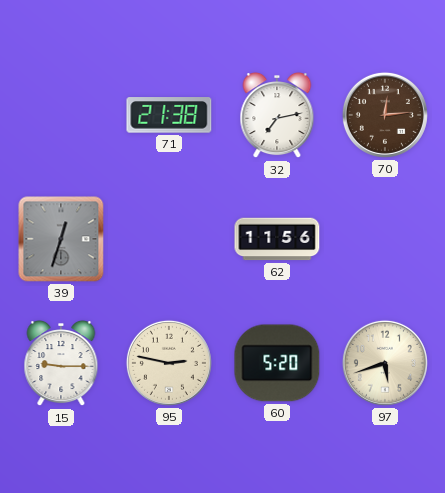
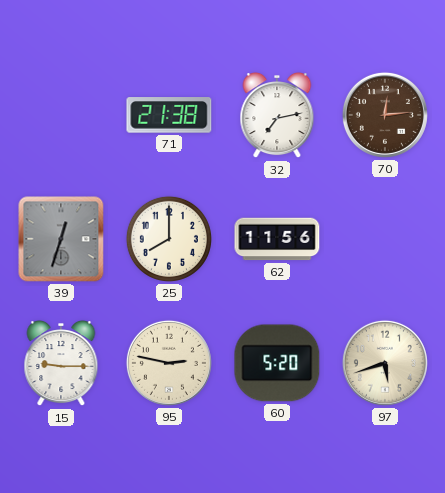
25: none -> 8:00 (169, 239)
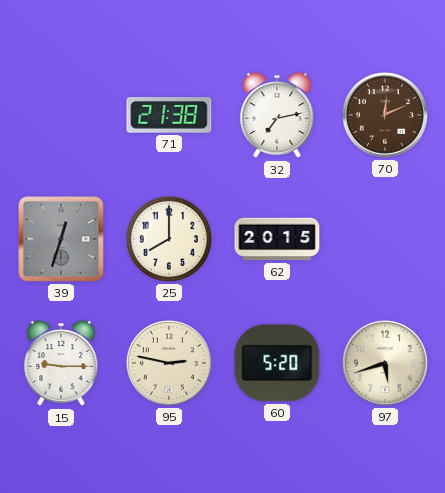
70: 12:14 -> 12:11 (385, 115)
62: 11:56 -> 20:15 (277, 239)
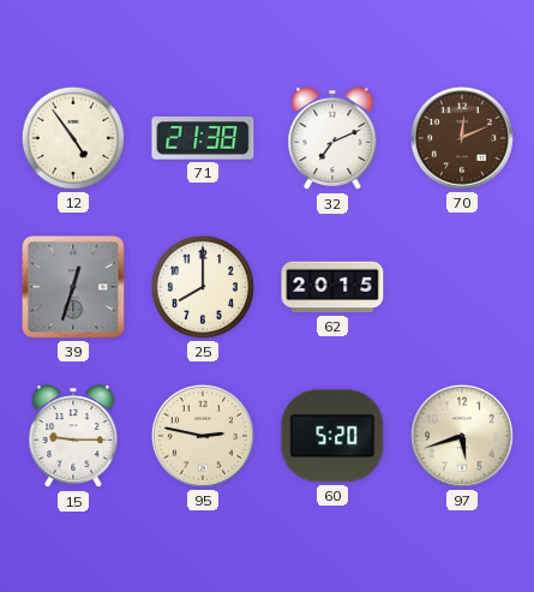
12: none -> 4:54 (73, 138)
32: 7:13 -> 7:11 (332, 139)
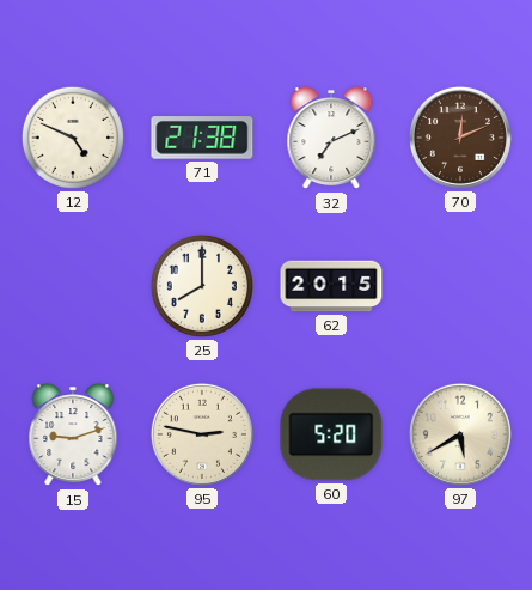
12: 4:54 -> 4:49 (73, 138)
39: 12:33 -> none (73, 287)
15: 9:15 -> 9:12 (73, 436)
97: 5:42 -> 5:40 (460, 434)
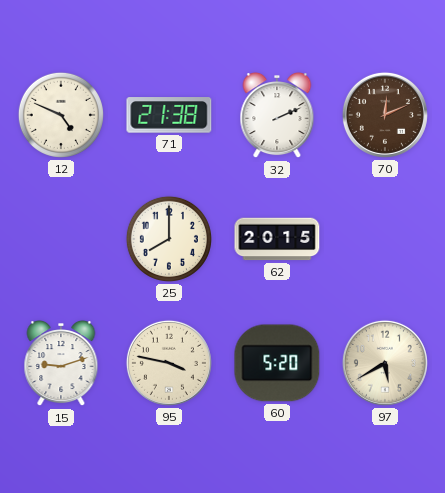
32: 7:11 -> 2:11 (277, 116)
95: 2:47 -> 3:47 (169, 363)
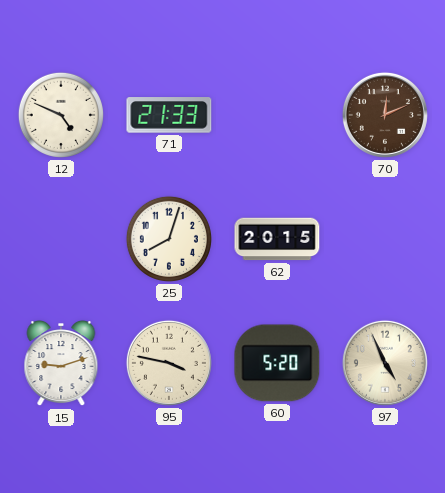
71: 21:38 -> 21:33 (169, 115)
32: 2:11 -> none (277, 116)
25: 8:00 -> 8:03 (169, 239)
97: 5:40 -> 4:56 (385, 363)
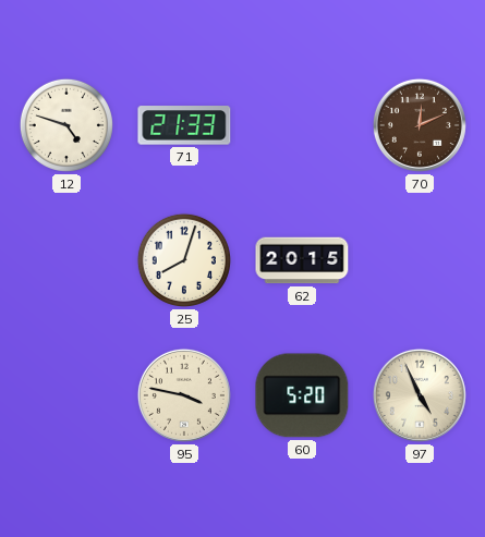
12: 4:49 -> 4:48 (66, 125)
15: 9:12 -> none (61, 364)
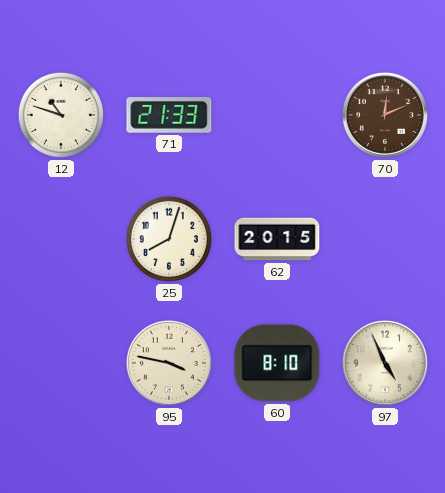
12: 4:48 -> 10:48 (61, 115)
60: 5:20 -> 8:10 (277, 363)
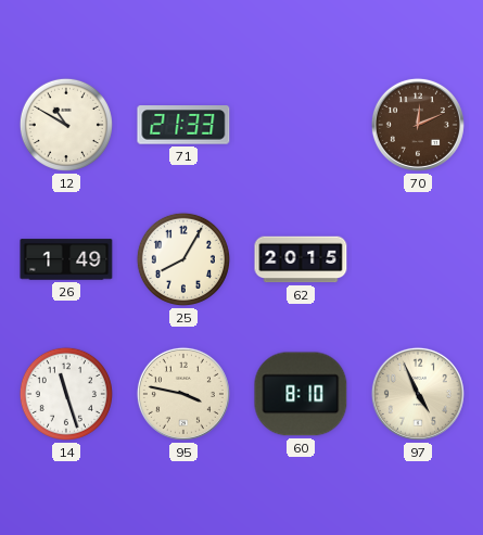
12: 10:48 -> 10:50 (66, 125)
26: none -> 1:49 (66, 259)
25: 8:03 -> 8:05 (183, 259)
14: none -> 11:27 (66, 394)
